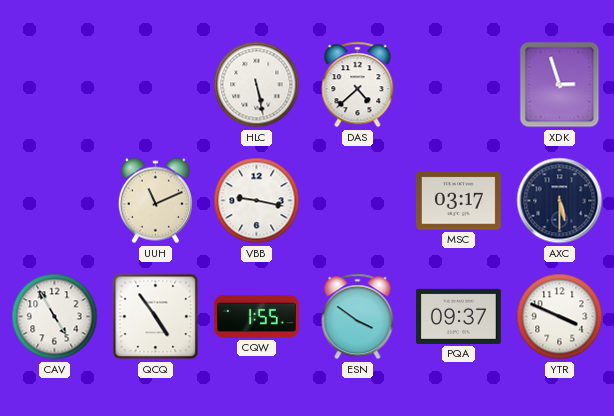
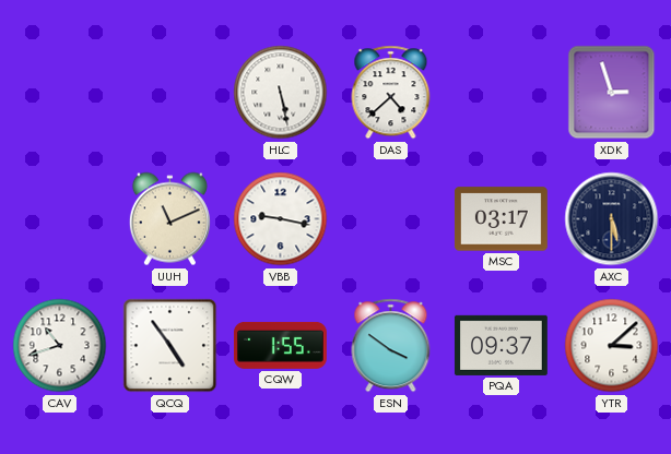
CAV: 4:55 -> 10:42 (60, 346)
YTR: 3:49 -> 3:08 (612, 346)
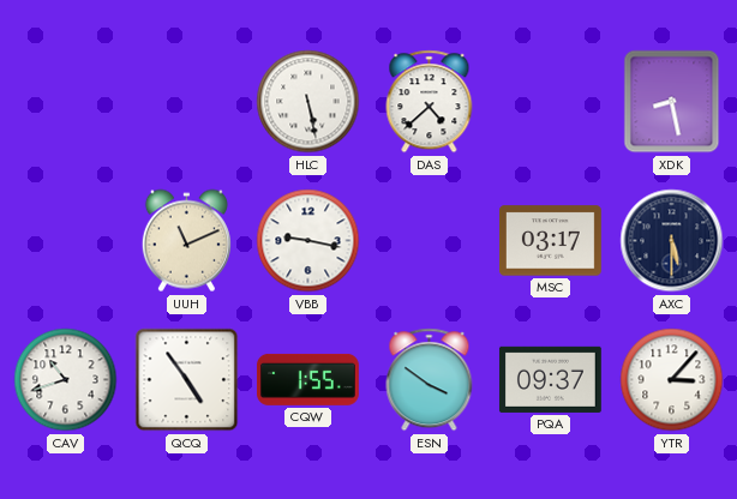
XDK: 2:57 -> 8:28 (672, 102)
YTR: 3:08 -> 3:07 (672, 380)
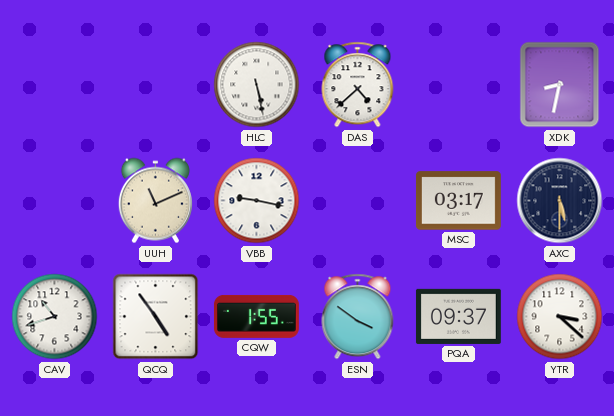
XDK: 8:28 -> 8:32 (560, 85)
YTR: 3:07 -> 3:22 (560, 317)
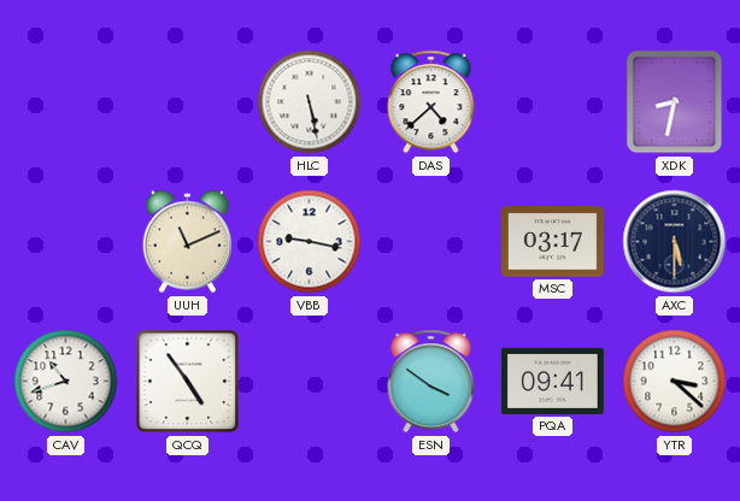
CQW: 1:55 -> none (256, 316)
PQA: 09:37 -> 09:41 (552, 381)
